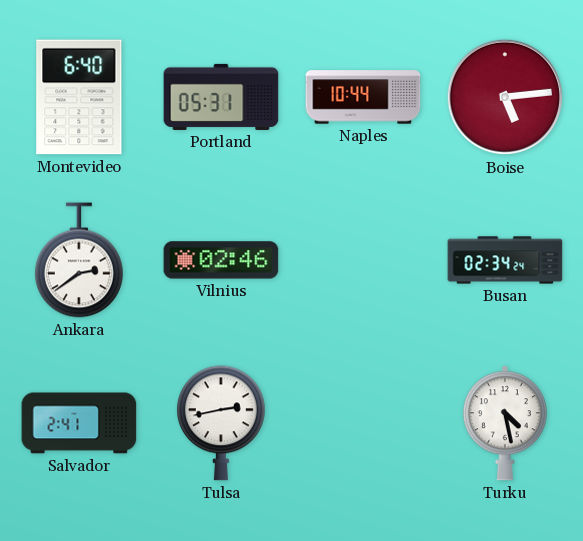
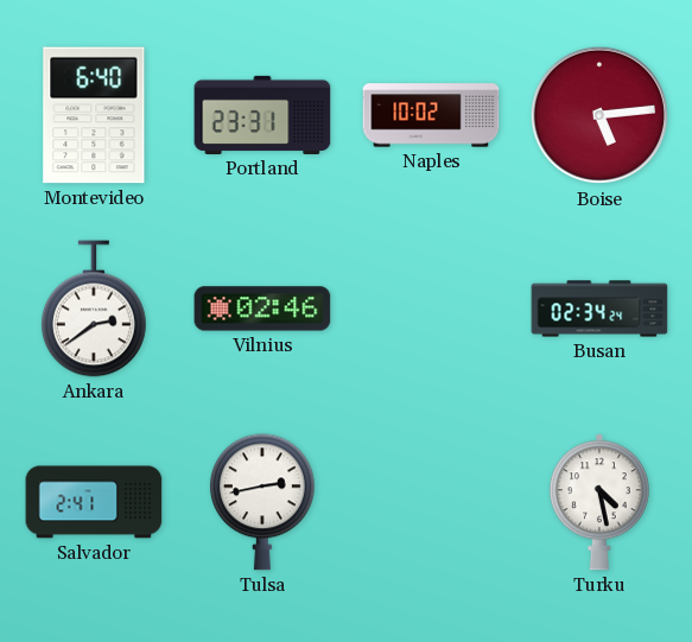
Portland: 05:31 -> 23:31 (262, 115)
Naples: 10:44 -> 10:02 (431, 115)
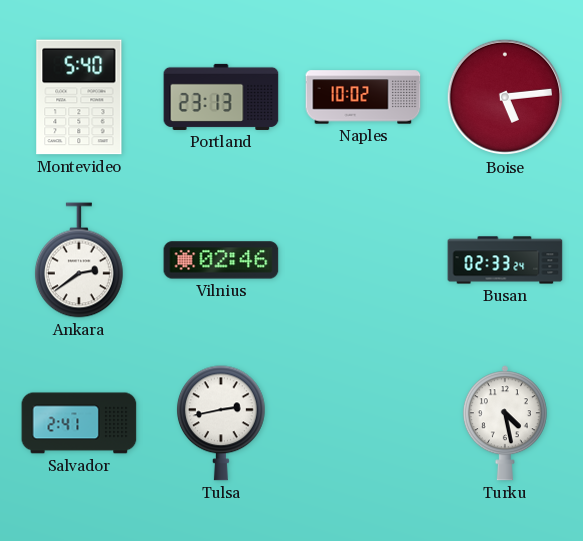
Montevideo: 6:40 -> 5:40 (79, 97)
Portland: 23:31 -> 23:13 (221, 97)
Busan: 02:34 -> 02:33 (505, 260)
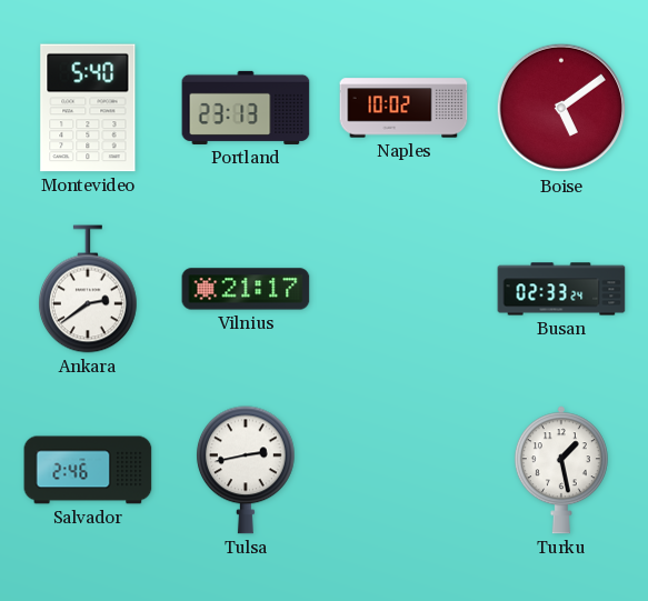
Boise: 5:14 -> 5:09 (561, 108)
Vilnius: 02:46 -> 21:17 (246, 289)
Salvador: 2:41 -> 2:46 (88, 470)
Turku: 4:28 -> 1:28 (561, 470)
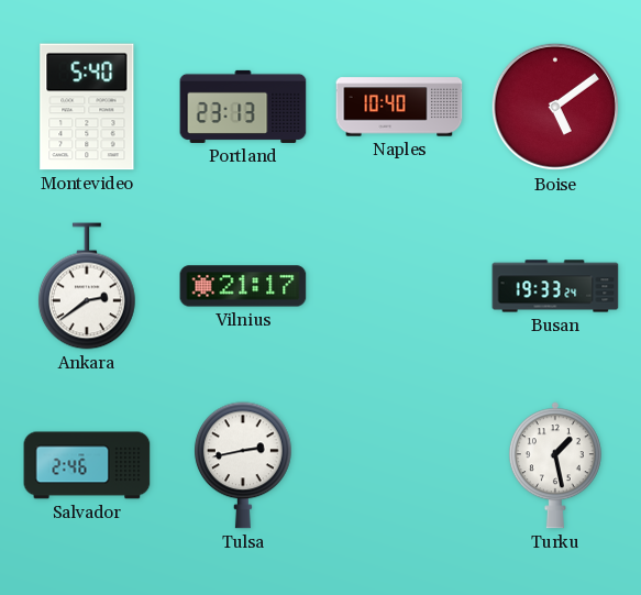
Naples: 10:02 -> 10:40 (399, 107)
Busan: 02:33 -> 19:33 (555, 286)
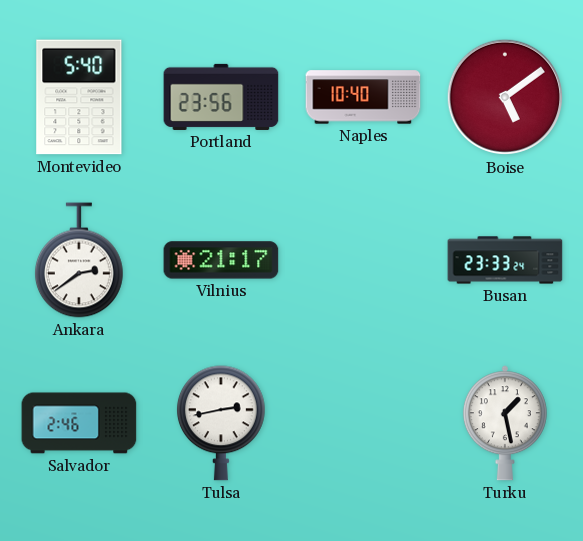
Portland: 23:13 -> 23:56 (221, 97)
Busan: 19:33 -> 23:33 (505, 260)
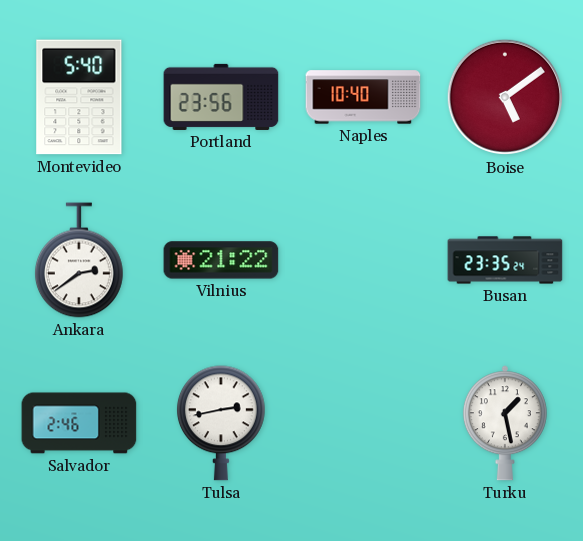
Vilnius: 21:17 -> 21:22 (221, 260)
Busan: 23:33 -> 23:35 (505, 260)
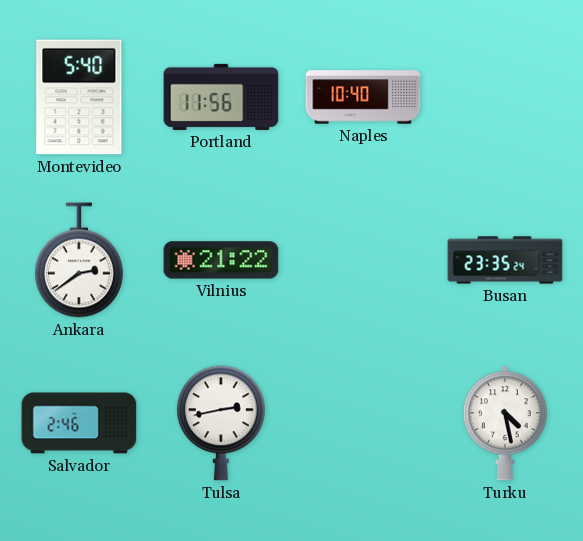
Portland: 23:56 -> 11:56 (221, 97)
Boise: 5:09 -> none (505, 97)
Turku: 1:28 -> 4:28 (505, 423)
